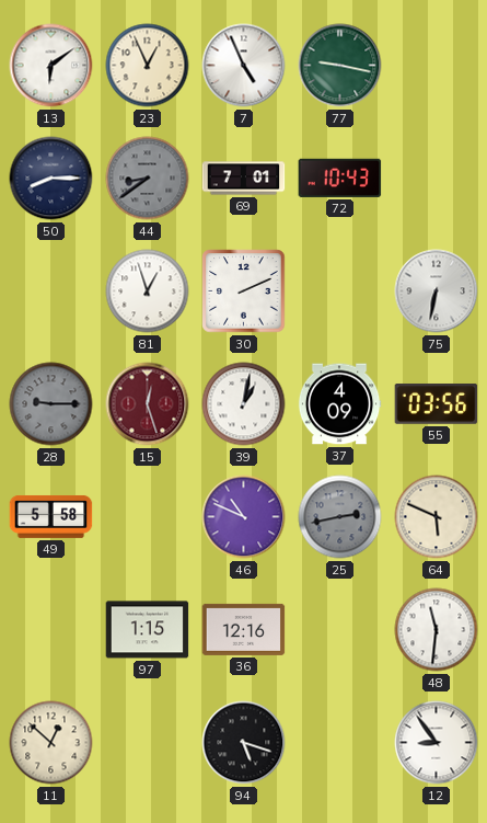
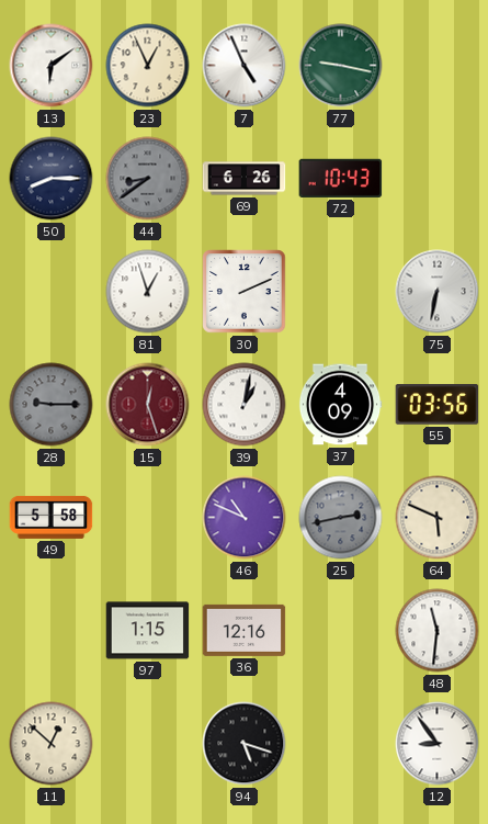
69: 7:01 -> 6:26 (245, 179)
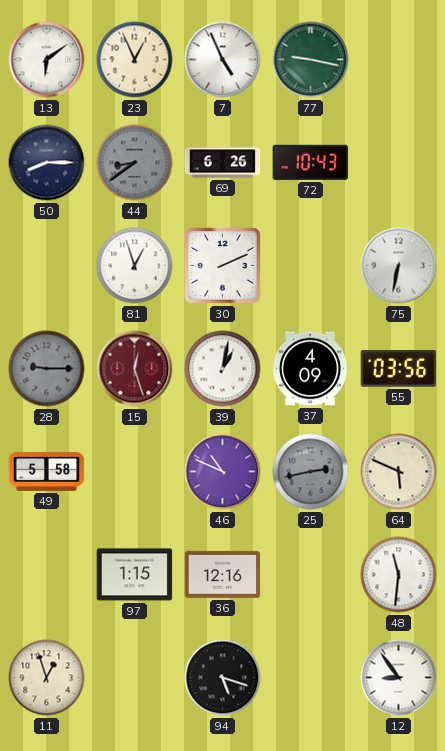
11: 12:52 -> 12:57 (47, 678)
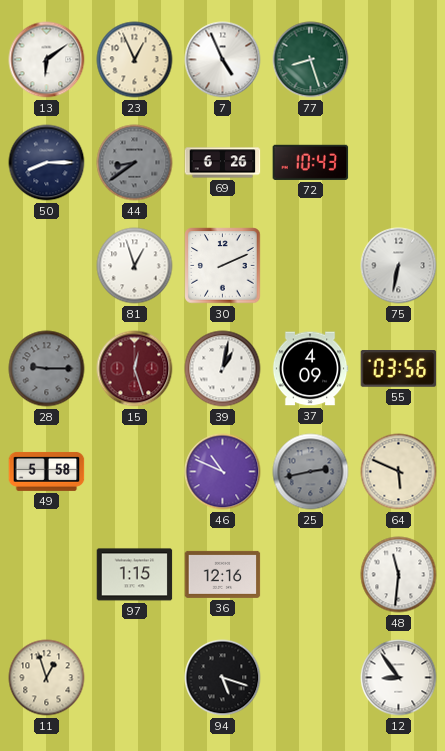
77: 9:17 -> 8:27 (311, 60)
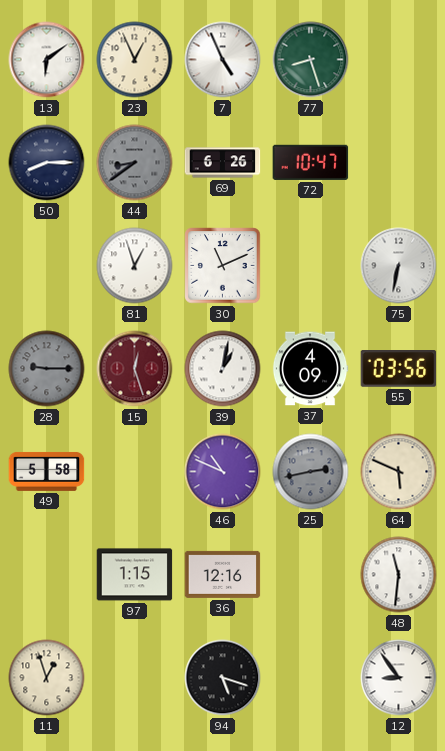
72: 10:43 -> 10:47 (311, 162)
30: 2:11 -> 11:11 (223, 266)
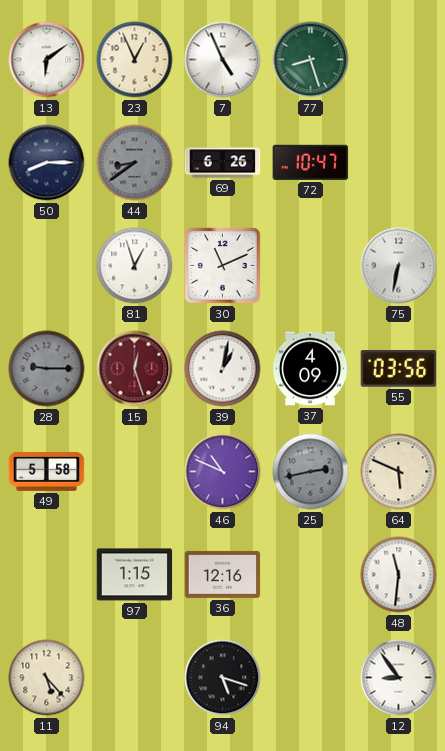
11: 12:57 -> 5:23 (47, 678)
